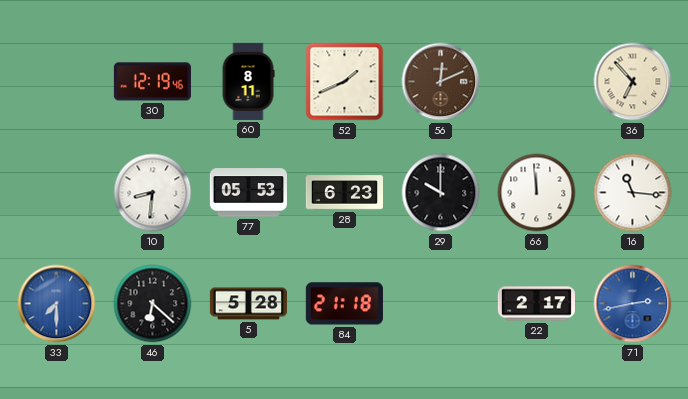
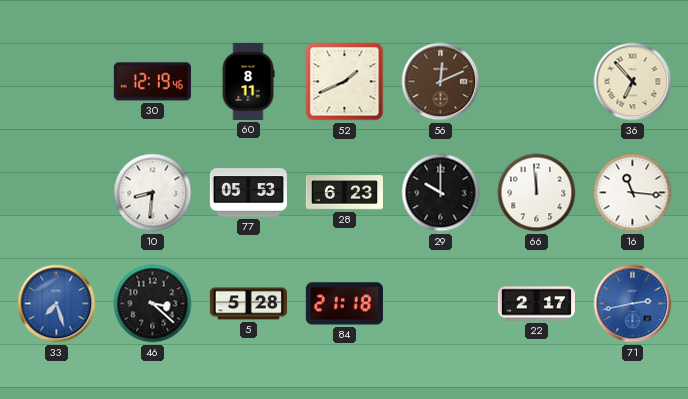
33: 7:30 -> 7:27 (57, 304)
46: 6:22 -> 3:22 (153, 304)
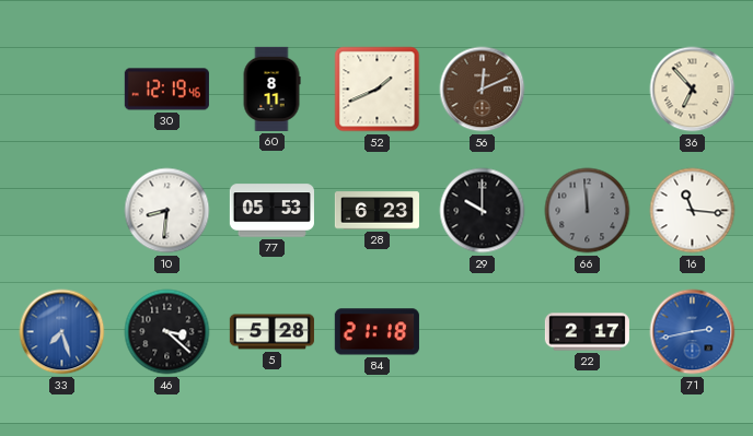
66 dial: white -> grey (588, 211)
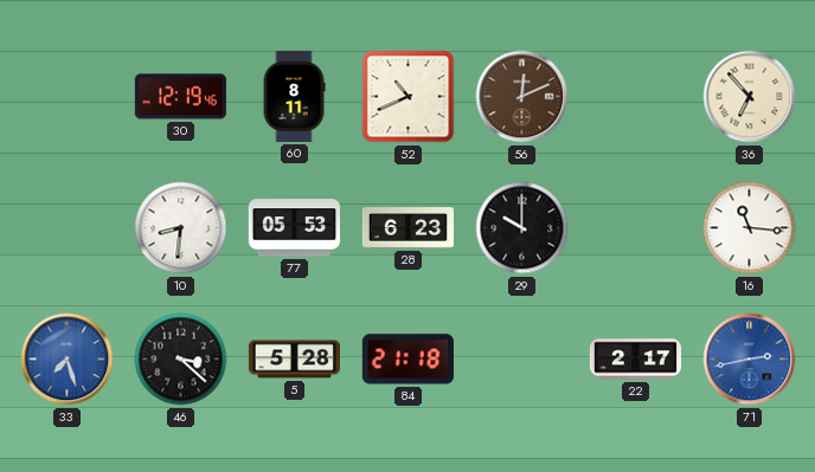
52: 1:41 -> 10:41 (409, 97)
66: 11:59 -> none (588, 211)
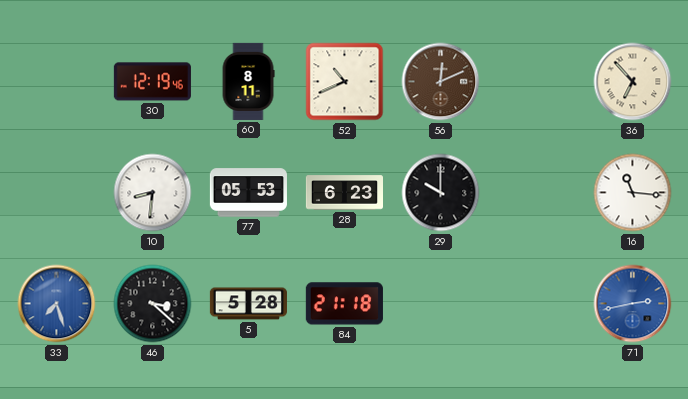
22: 2:17 -> none (635, 360)
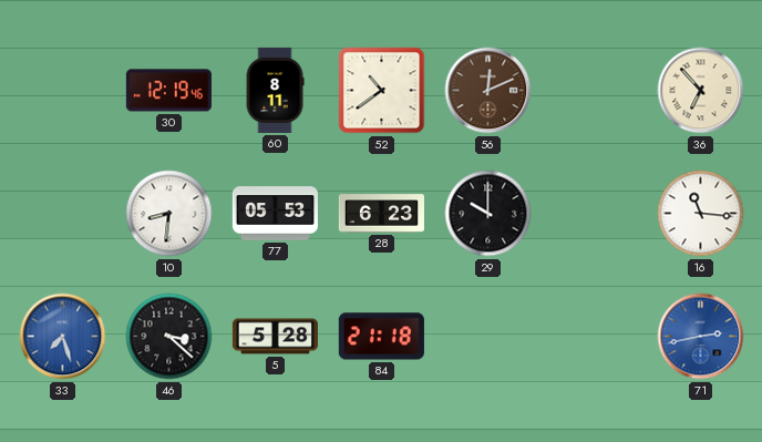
52: 10:41 -> 10:39 (382, 91)
